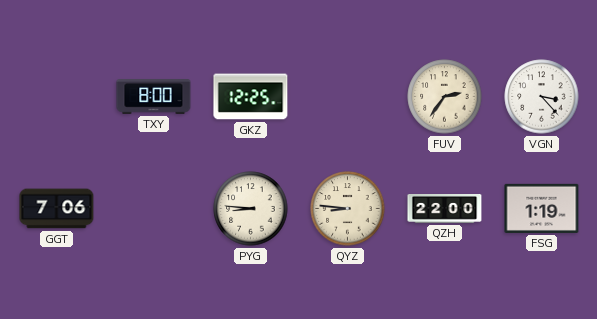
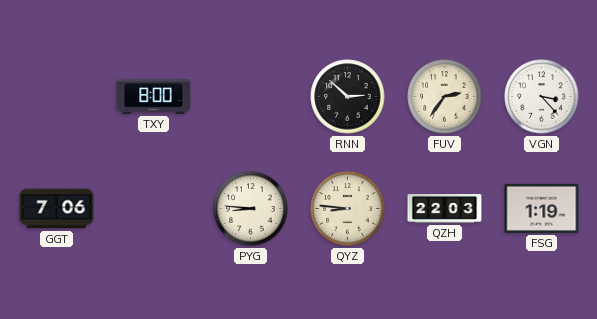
GKZ: 12:25 -> none (251, 97)
RNN: none -> 2:52 (348, 97)
QZH: 22:00 -> 22:03 (445, 209)
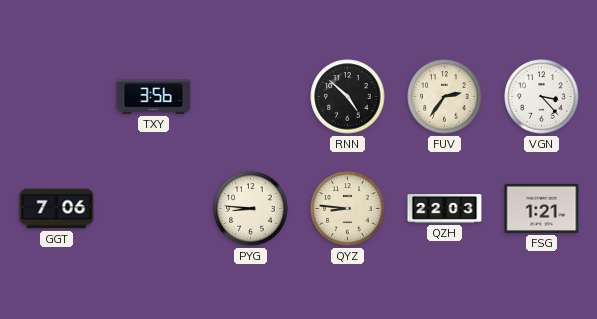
TXY: 8:00 -> 3:56 (154, 97)
RNN: 2:52 -> 4:52 (348, 97)
FSG: 1:19 -> 1:21 (542, 208)
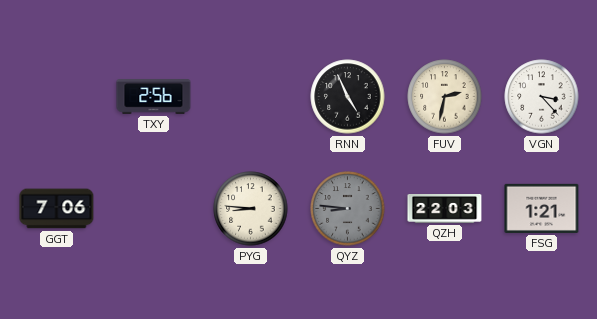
TXY: 3:56 -> 2:56 (154, 97)
RNN: 4:52 -> 4:56 (348, 97)
FUV: 2:36 -> 2:32 (445, 97)
QYZ dial: cream -> grey (348, 209)
